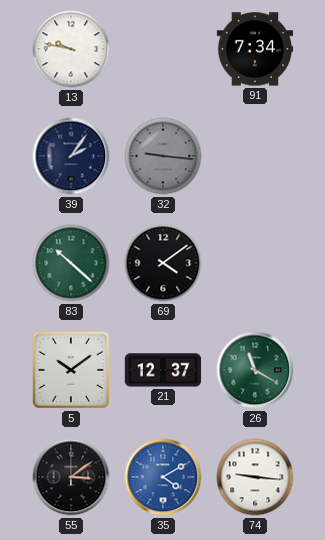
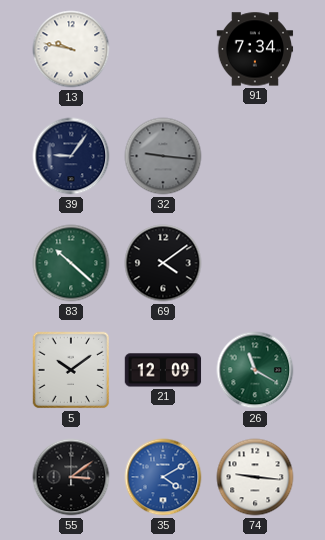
39: 2:06 -> 9:06 (71, 156)
21: 12:37 -> 12:09 (163, 370)
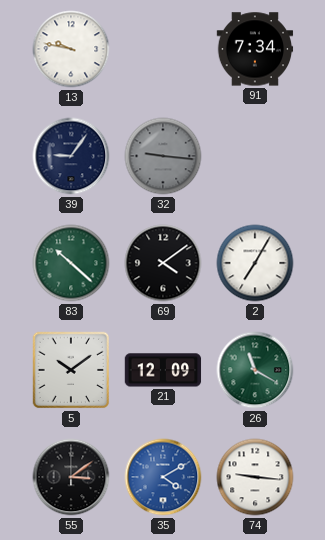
2: none -> 7:05 (255, 263)
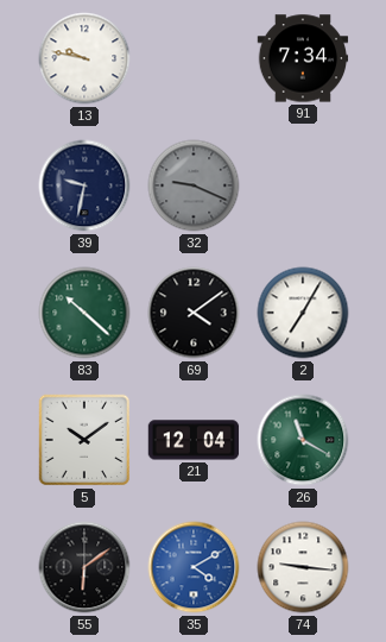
39: 9:06 -> 9:32 (84, 185)
32: 9:16 -> 9:19 (194, 185)
21: 12:09 -> 12:04 (194, 440)
55: 3:09 -> 6:09 (84, 567)
